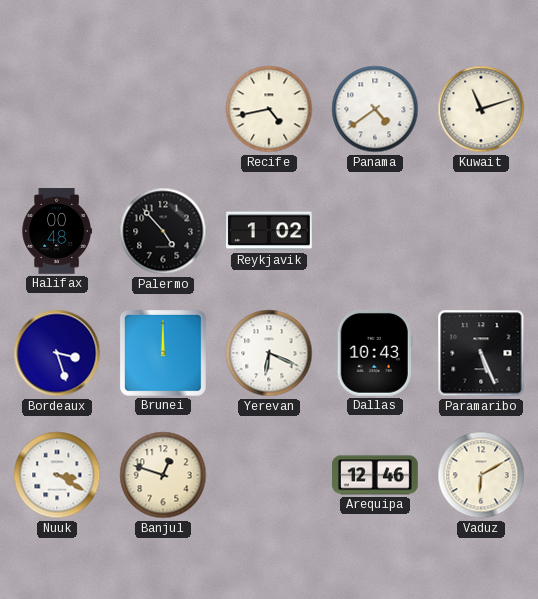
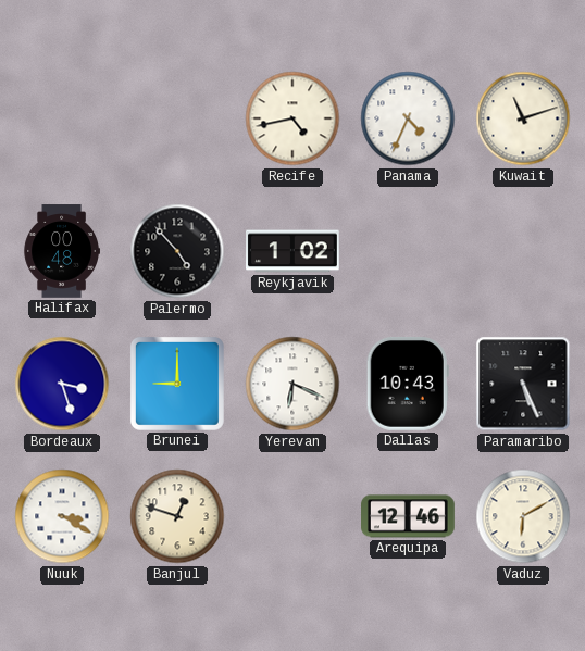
Panama: 4:39 -> 4:34 (408, 118)
Brunei: 12:00 -> 9:00 (177, 384)
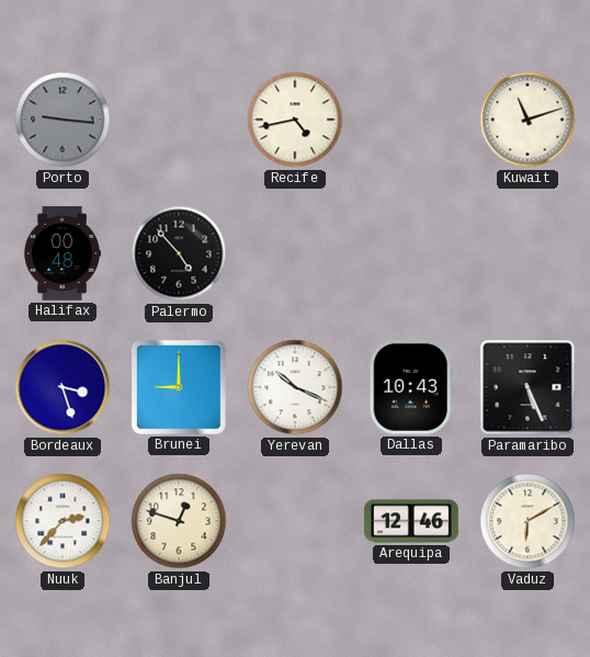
Porto: none -> 9:16 (63, 120)
Panama: 4:34 -> none (408, 118)
Reykjavik: 1:02 -> none (294, 251)
Yerevan: 6:19 -> 10:19 (295, 387)
Nuuk: 3:20 -> 2:37 (63, 521)
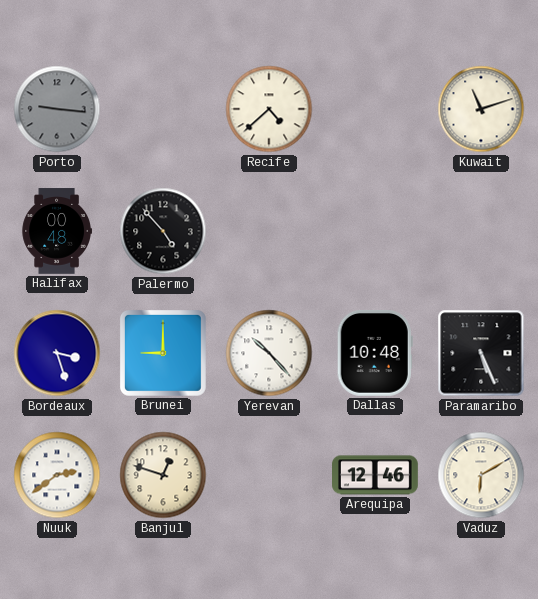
Recife: 4:43 -> 4:38 (269, 109)
Yerevan: 10:19 -> 10:23 (269, 353)
Dallas: 10:43 -> 10:48 (375, 353)
Nuuk: 2:37 -> 2:39 (57, 475)
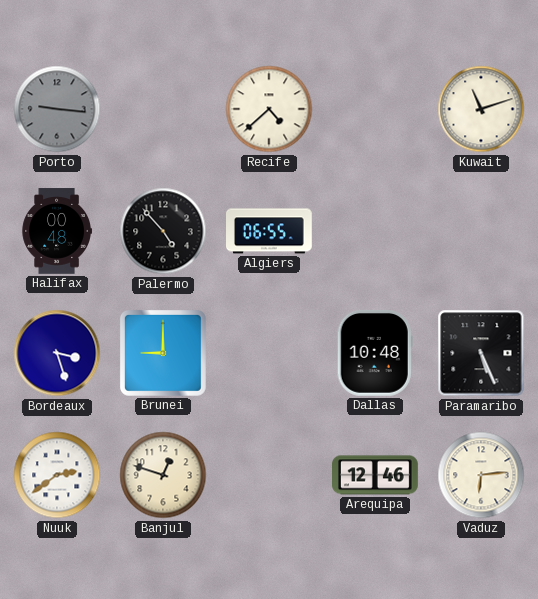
Algiers: none -> 06:55 (270, 231)
Yerevan: 10:23 -> none (269, 353)
Vaduz: 6:10 -> 6:14 (481, 475)
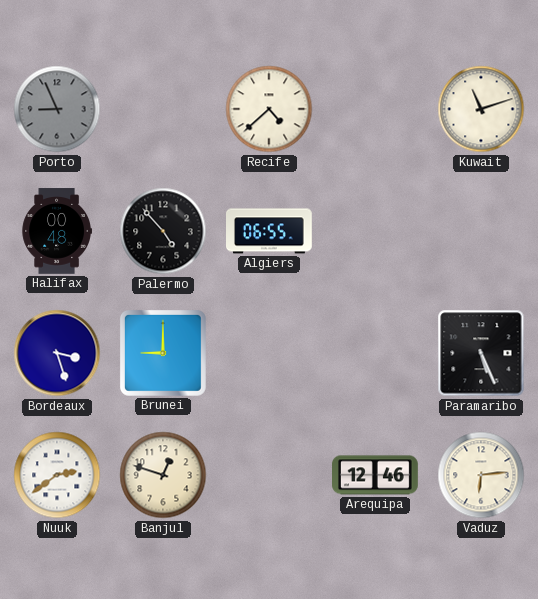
Porto: 9:16 -> 8:56 (57, 109)
Dallas: 10:48 -> none (375, 353)
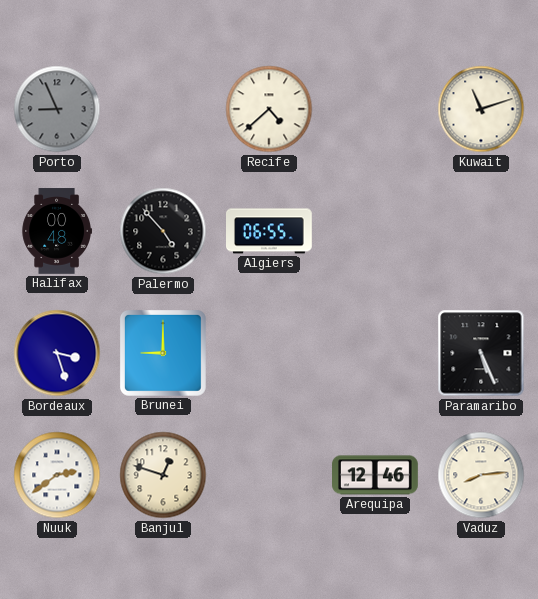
Vaduz: 6:14 -> 8:14 (481, 475)
